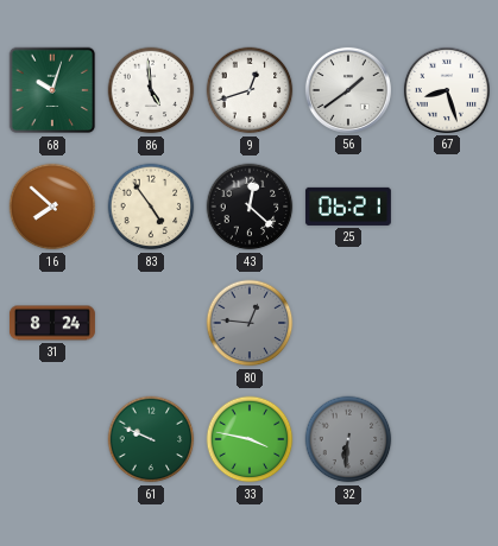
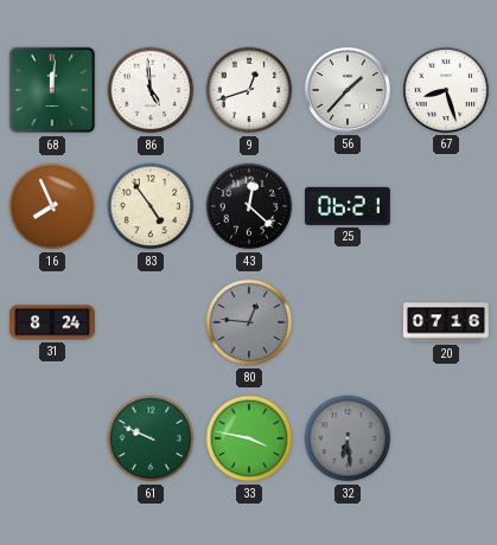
68: 10:03 -> 12:01 (52, 90)
56: 1:39 -> 1:37 (348, 90)
16: 7:52 -> 7:56 (52, 206)
20: none -> 07:16 (446, 322)
32: 6:31 -> 6:29 (348, 438)
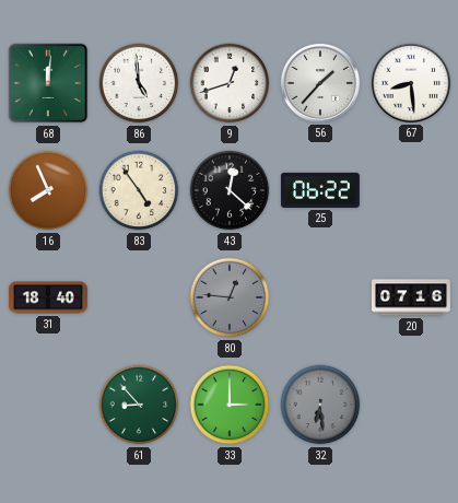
67: 8:27 -> 8:29 (411, 83)
25: 06:21 -> 06:22 (320, 190)
31: 8:24 -> 18:40 (48, 297)
61: 9:49 -> 8:53 (139, 405)
33: 3:47 -> 3:00 (230, 405)
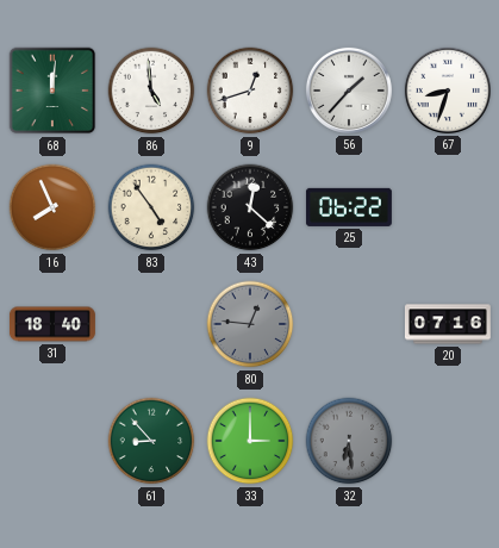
67: 8:29 -> 8:33 (448, 91)
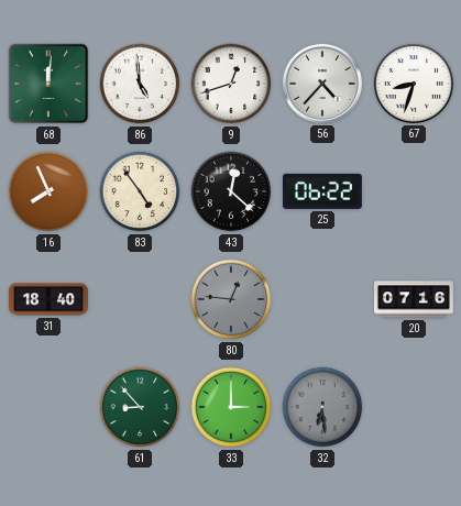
56: 1:37 -> 4:37 (322, 84)
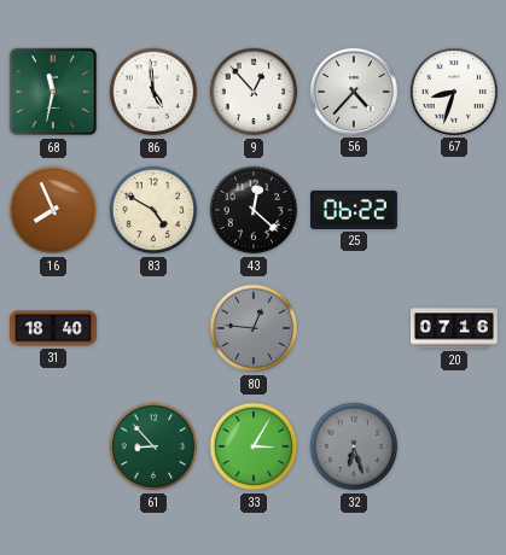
68: 12:01 -> 11:32 (53, 92)
9: 12:42 -> 12:53 (254, 92)
83: 4:54 -> 4:50 (153, 210)
33: 3:00 -> 3:05 (254, 446)
32: 6:29 -> 6:27 (354, 446)
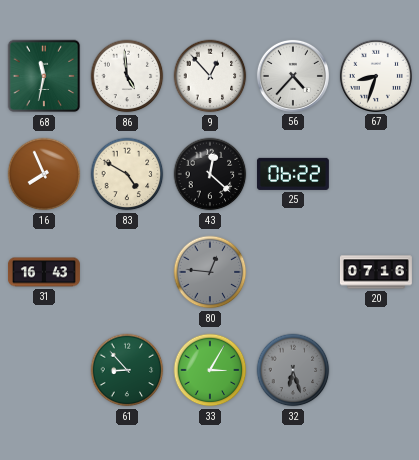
31: 18:40 -> 16:43 (44, 272)
